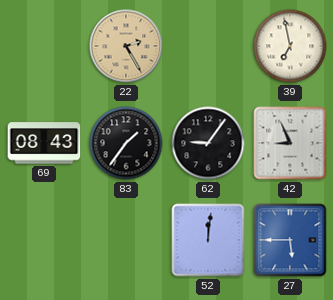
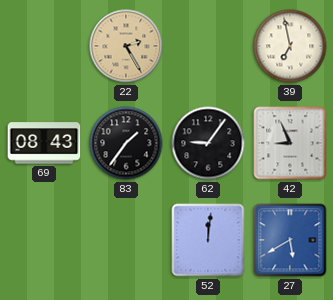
27: 5:45 -> 5:40 (290, 240)
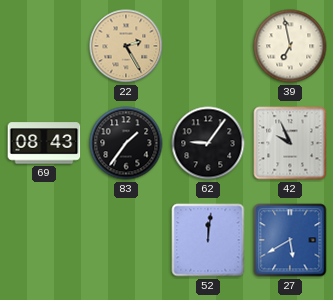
42: 8:56 -> 9:56 (290, 143)
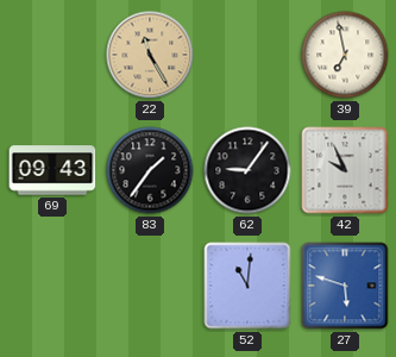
22: 2:25 -> 11:25 (150, 55)
69: 08:43 -> 09:43 (52, 170)
52: 12:01 -> 11:01 (247, 286)
27: 5:40 -> 5:48 (345, 286)
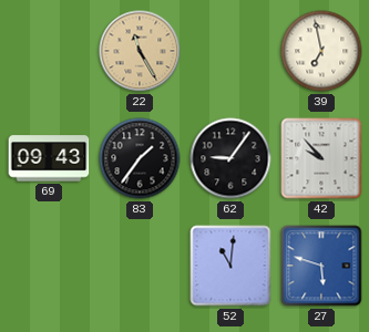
42: 9:56 -> 9:53 (321, 158)
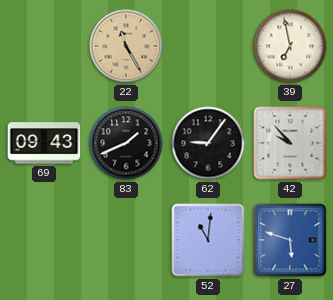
83: 1:36 -> 1:41 (126, 143)
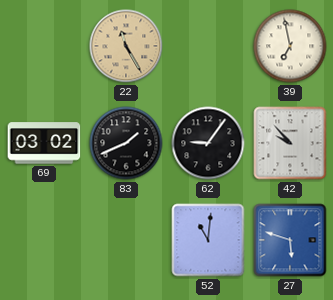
69: 09:43 -> 03:02 (44, 143)
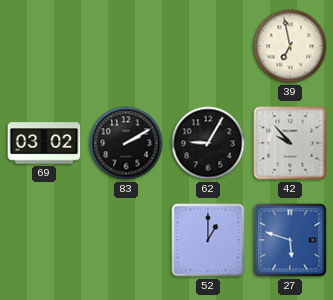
22: 11:25 -> none (126, 46)
83: 1:41 -> 2:10 (126, 143)
62: 9:06 -> 9:05 (208, 143)
52: 11:01 -> 1:00 (208, 240)
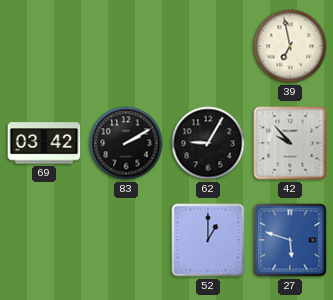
69: 03:02 -> 03:42 (44, 143)
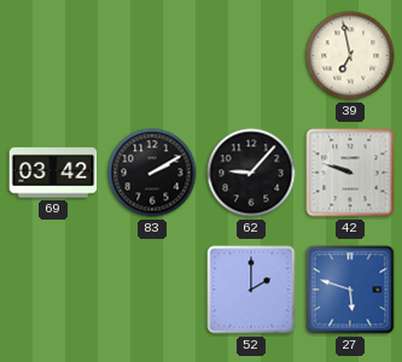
62: 9:05 -> 9:07 (251, 173)
42: 9:53 -> 9:48 (350, 173)
52: 1:00 -> 2:00 (251, 290)
